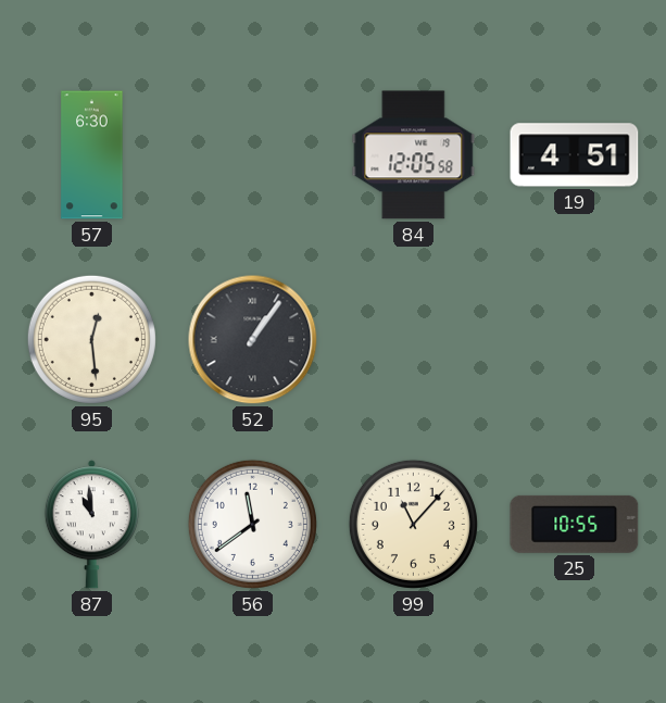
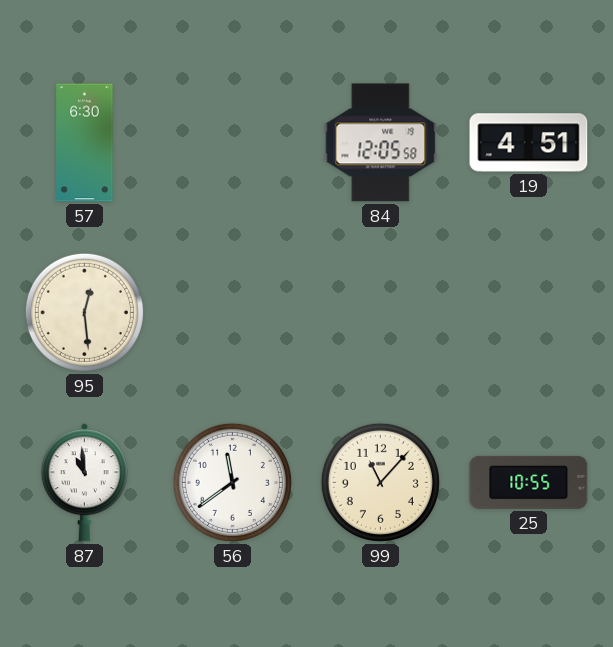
52: 1:06 -> none (253, 340)
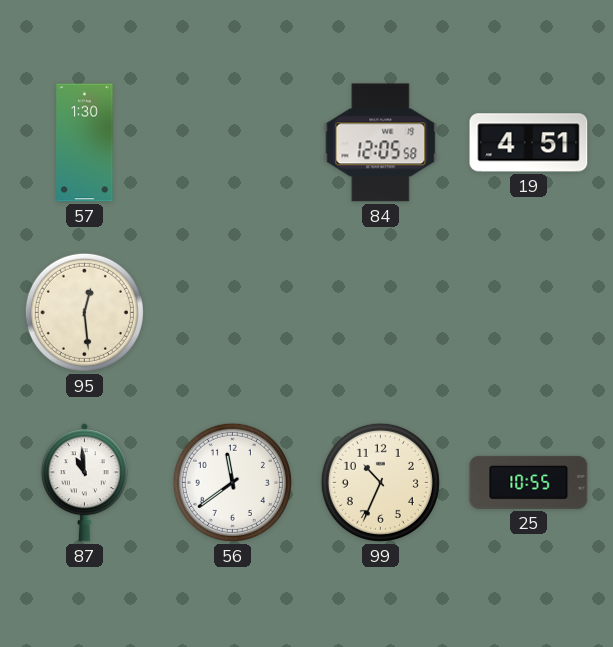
57: 6:30 -> 1:30 (85, 143)
99: 11:07 -> 10:34 (380, 482)
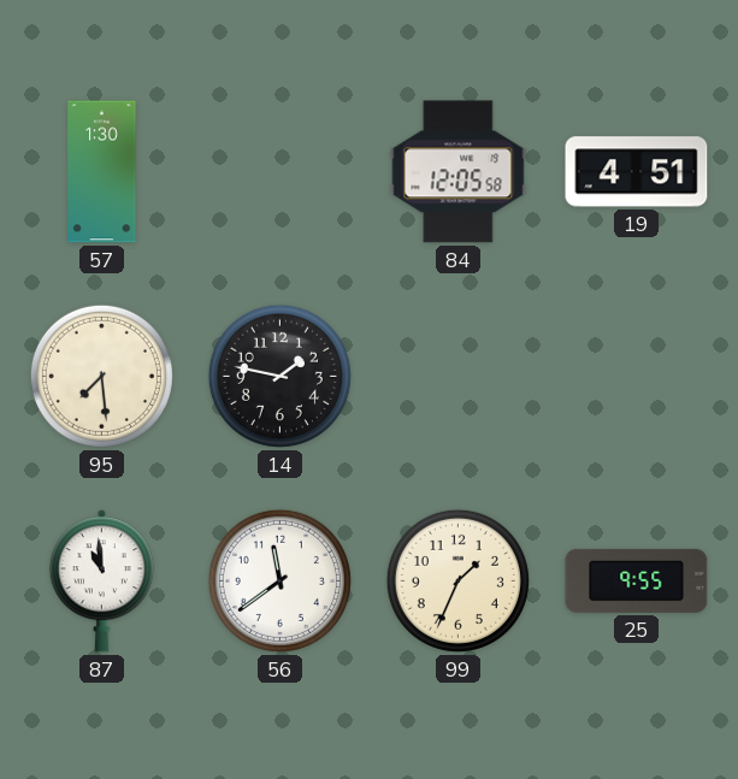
95: 12:29 -> 7:29 (101, 376)
14: none -> 1:47 (279, 376)
99: 10:34 -> 1:34 (457, 580)
25: 10:55 -> 9:55 (637, 580)
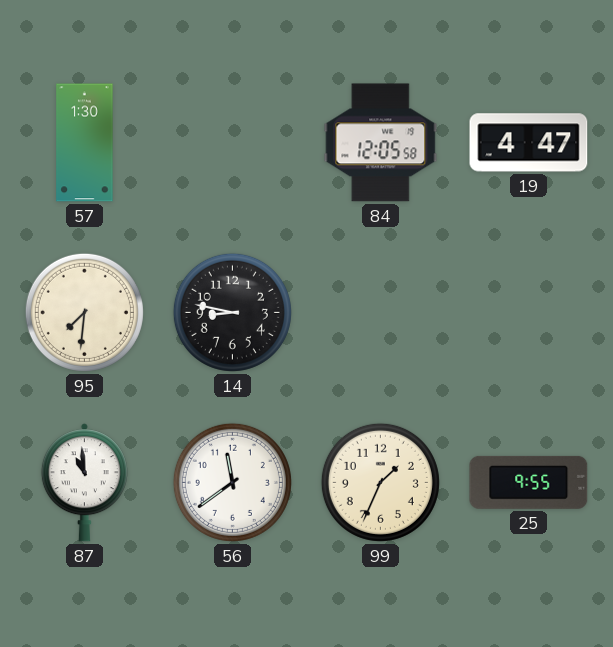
19: 4:51 -> 4:47 (529, 143)
95: 7:29 -> 7:31 (84, 312)
14: 1:47 -> 8:47 (232, 312)
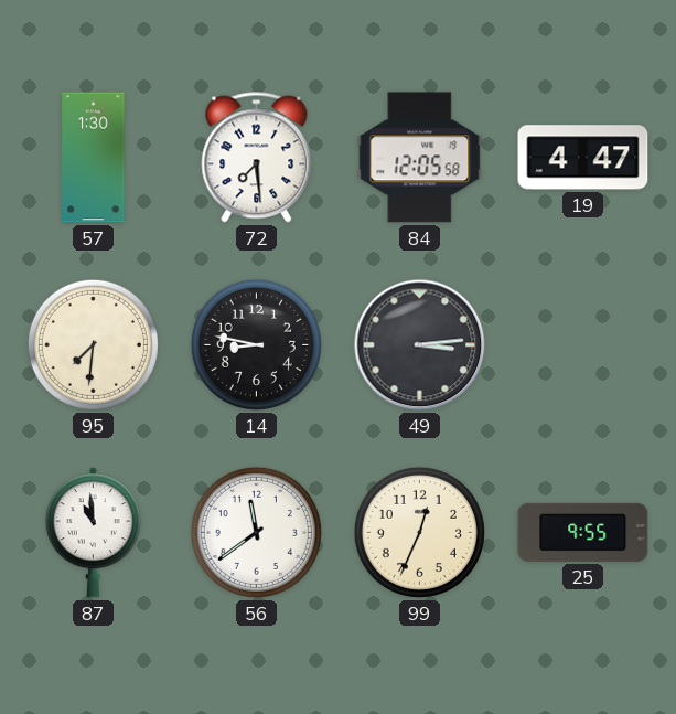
72: none -> 7:29 (257, 158)
49: none -> 3:14 (420, 345)
99: 1:34 -> 12:34 (419, 532)
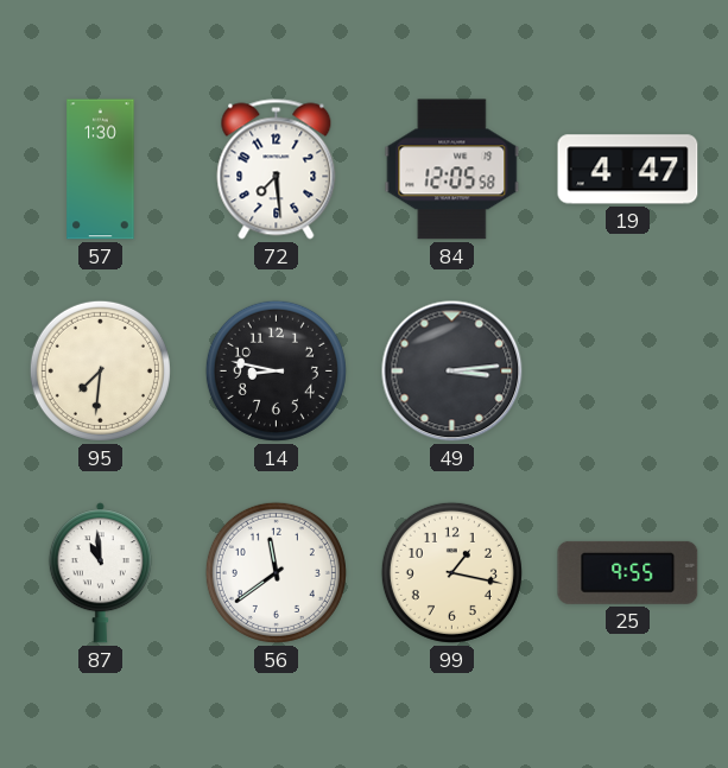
99: 12:34 -> 1:17 (451, 572)
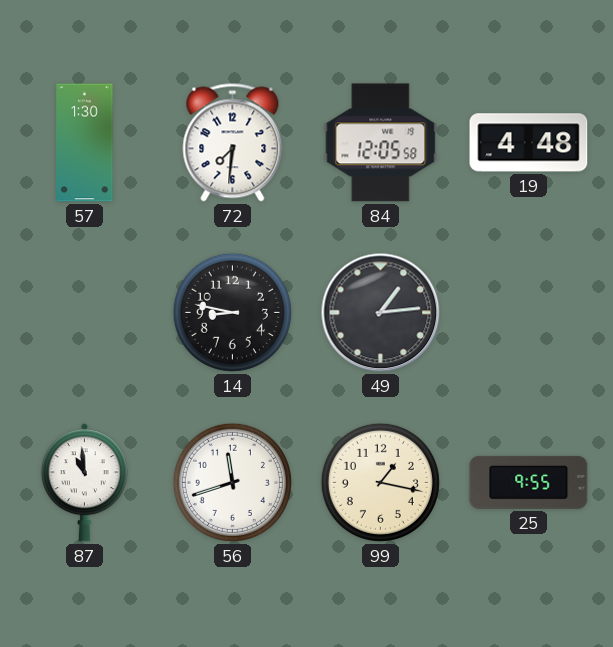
72: 7:29 -> 7:31 (233, 143)
19: 4:47 -> 4:48 (529, 143)
95: 7:31 -> none (100, 370)
49: 3:14 -> 1:14 (381, 313)
56: 11:39 -> 11:42 (232, 482)
